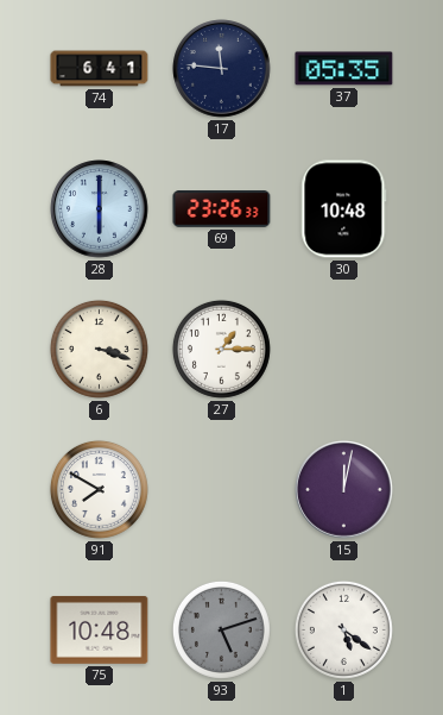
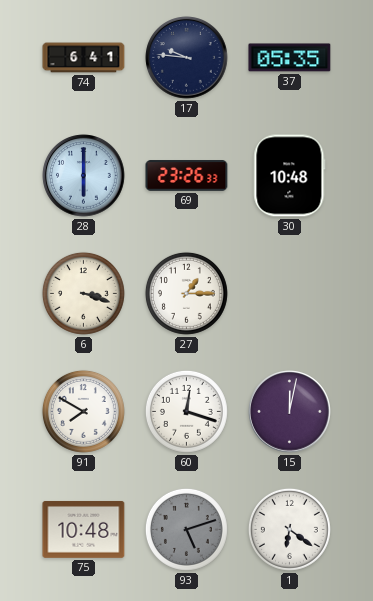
17: 11:46 -> 9:46 (187, 58)
60: none -> 12:18 (186, 411)
1: 5:21 -> 6:21 (289, 529)
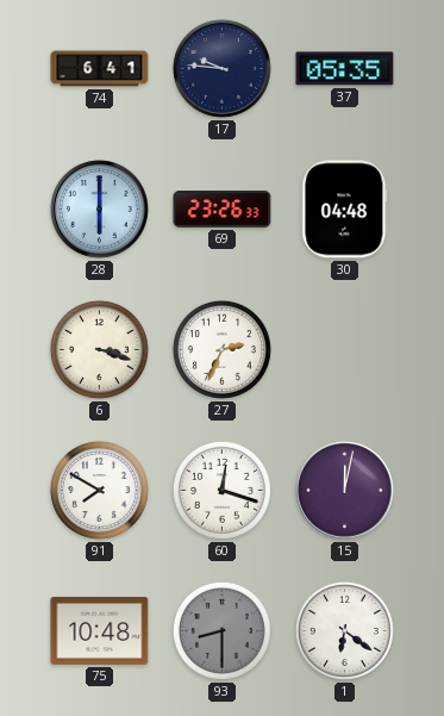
30: 10:48 -> 04:48 (345, 210)
27: 1:15 -> 2:34 (221, 349)
93: 5:12 -> 8:30 (221, 630)
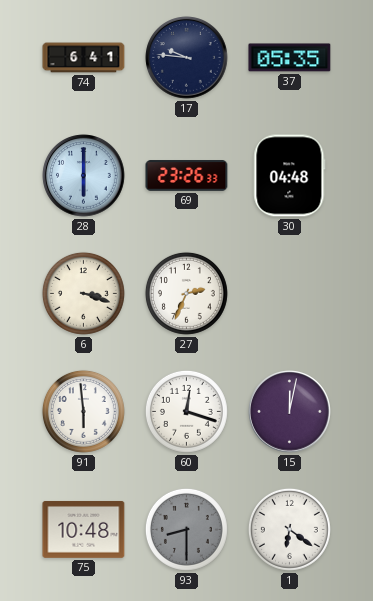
91: 7:50 -> 5:59 (83, 411)
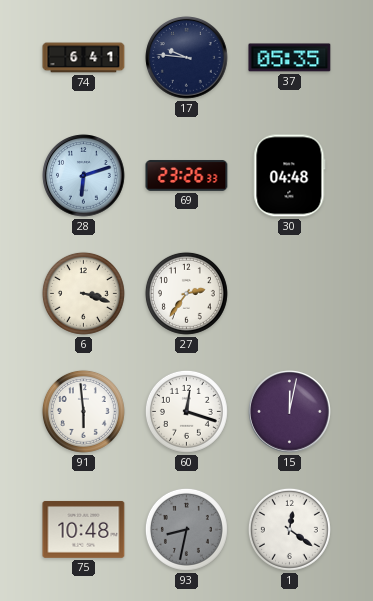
28: 6:00 -> 6:12 (84, 176)
27: 2:34 -> 2:36 (186, 293)
93: 8:30 -> 8:32 (186, 529)
1: 6:21 -> 12:21 (289, 529)
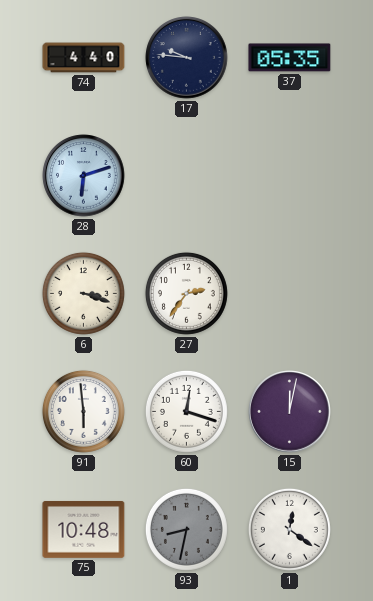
74: 6:41 -> 4:40 (84, 58)
69: 23:26 -> none (187, 176)
30: 04:48 -> none (290, 176)
